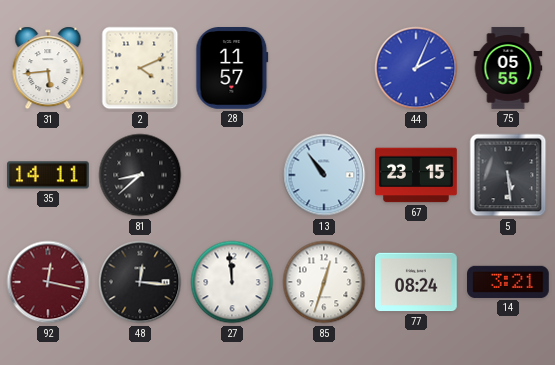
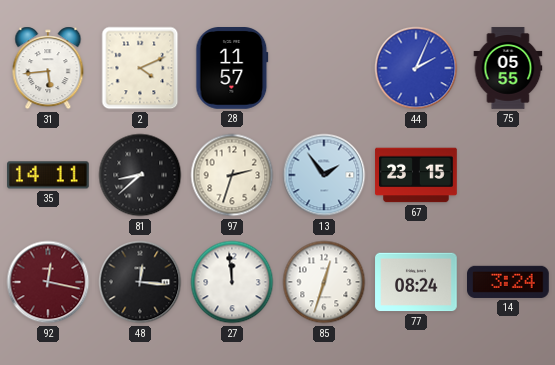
97: none -> 2:33 (232, 175)
13: 10:54 -> 1:54 (324, 175)
5: 5:29 -> none (508, 175)
14: 3:21 -> 3:24 (509, 282)
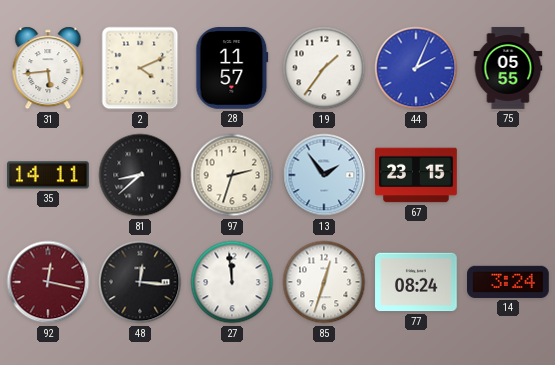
19: none -> 1:36 (324, 68)
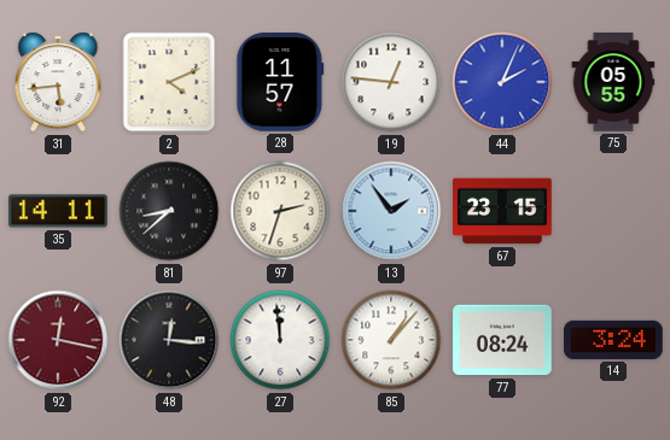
19: 1:36 -> 12:46 (391, 82)
85: 12:33 -> 1:07 (391, 340)
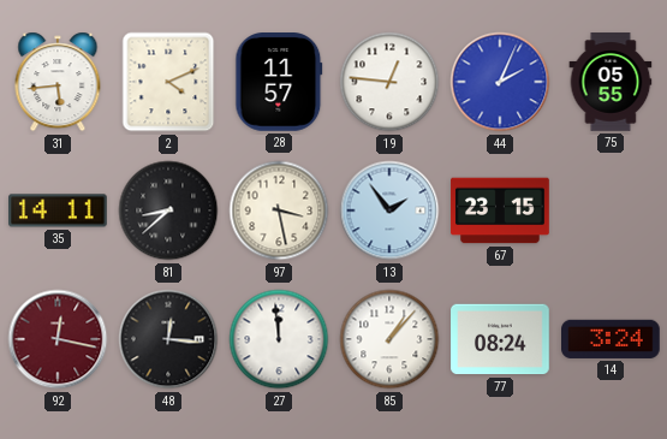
97: 2:33 -> 3:28 (279, 210)
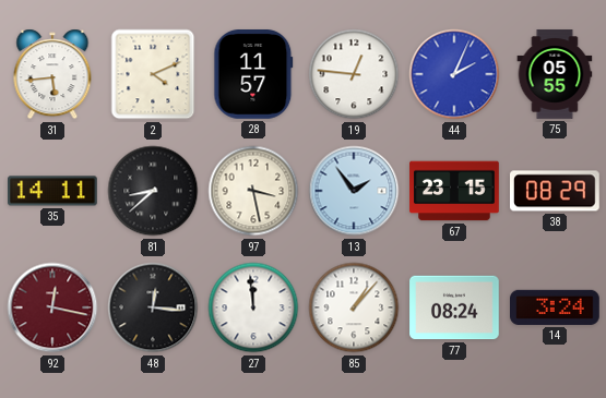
38: none -> 08:29 (556, 191)
